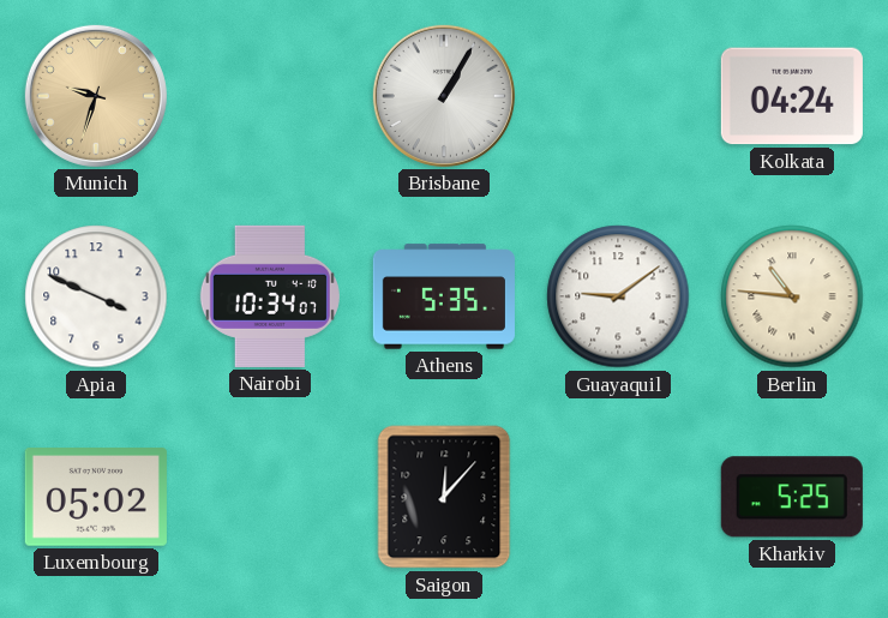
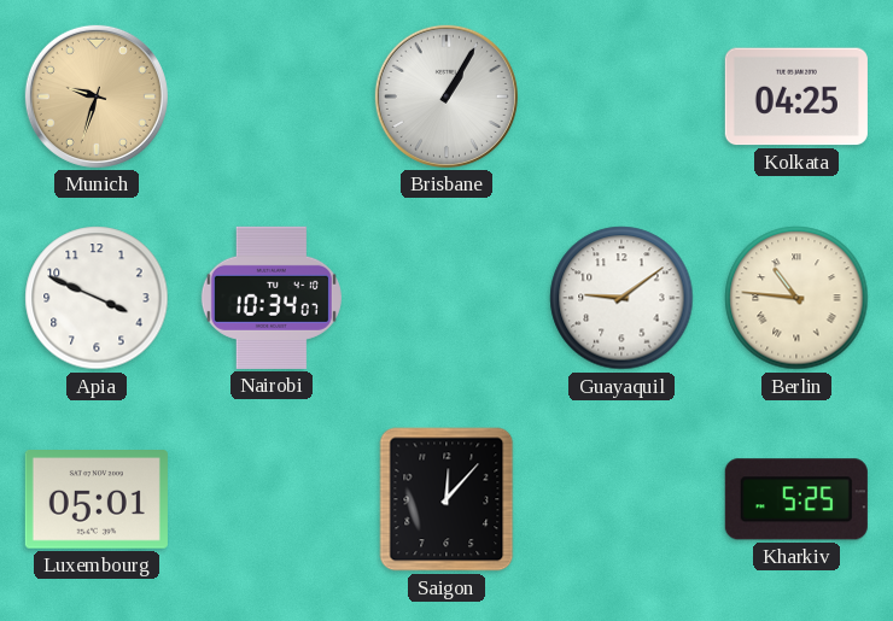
Kolkata: 04:24 -> 04:25 (796, 96)
Athens: 5:35 -> none (444, 296)
Luxembourg: 05:02 -> 05:01 (97, 500)
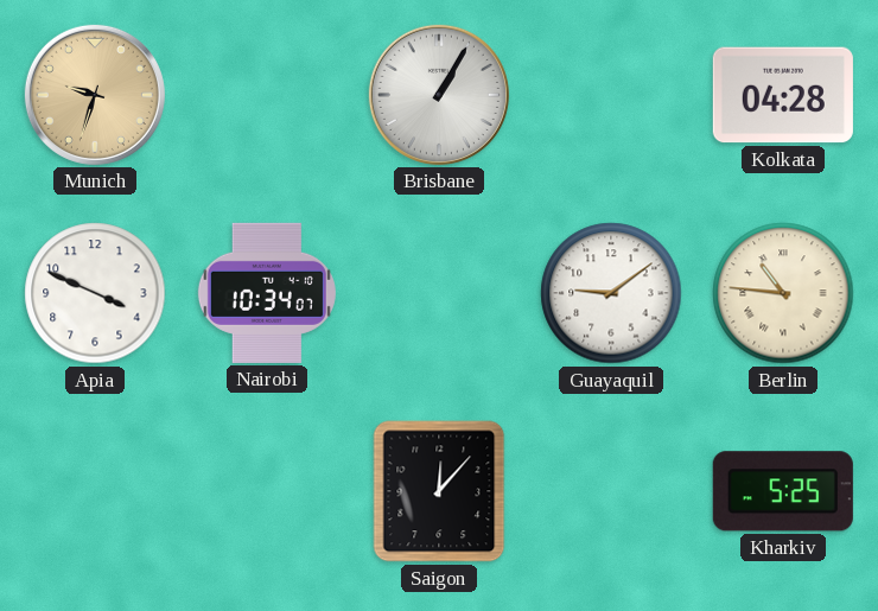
Kolkata: 04:25 -> 04:28 (783, 95)
Luxembourg: 05:01 -> none (97, 500)
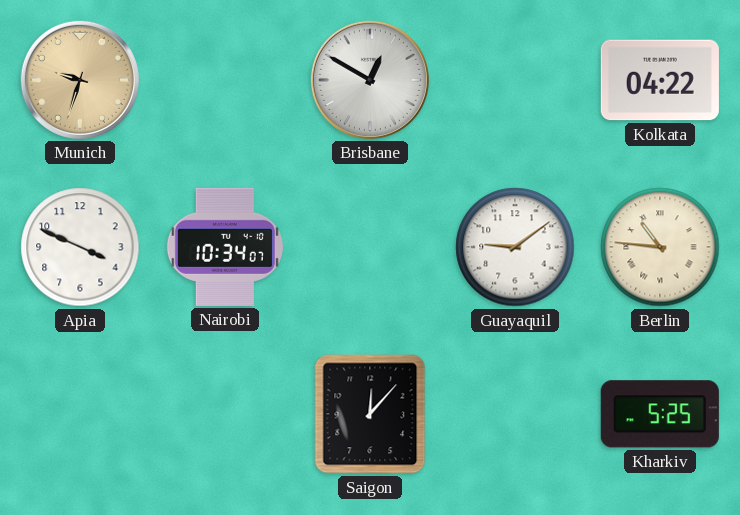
Brisbane: 1:05 -> 12:50 (370, 80)
Kolkata: 04:28 -> 04:22 (660, 80)
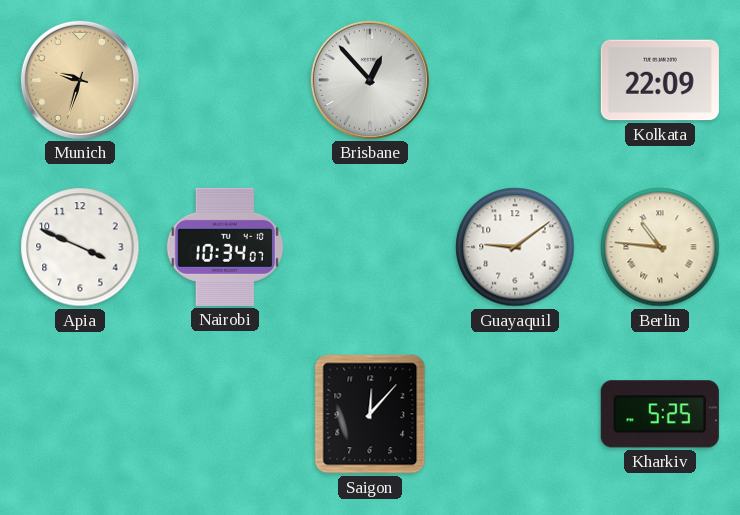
Brisbane: 12:50 -> 12:53 (370, 80)
Kolkata: 04:22 -> 22:09 (660, 80)
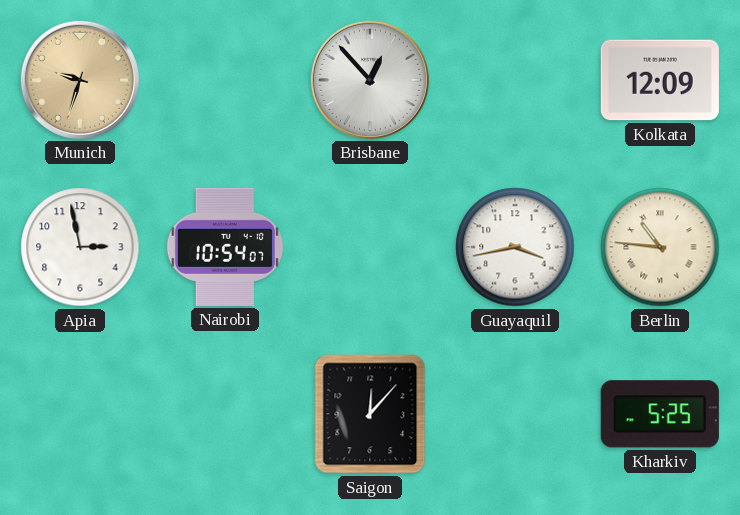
Kolkata: 22:09 -> 12:09 (660, 80)
Apia: 3:49 -> 2:58 (80, 247)
Nairobi: 10:34 -> 10:54 (225, 247)
Guayaquil: 9:09 -> 3:43 (515, 247)
